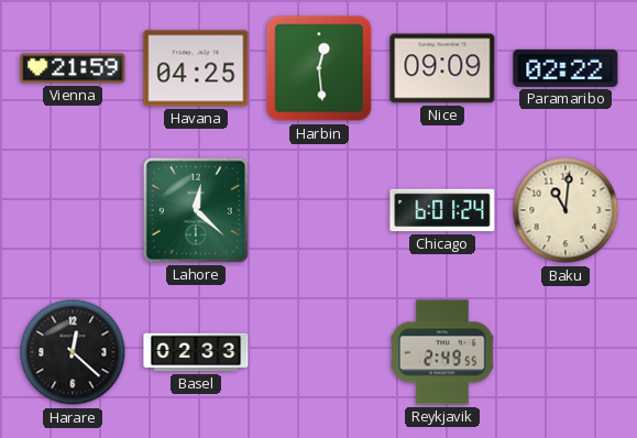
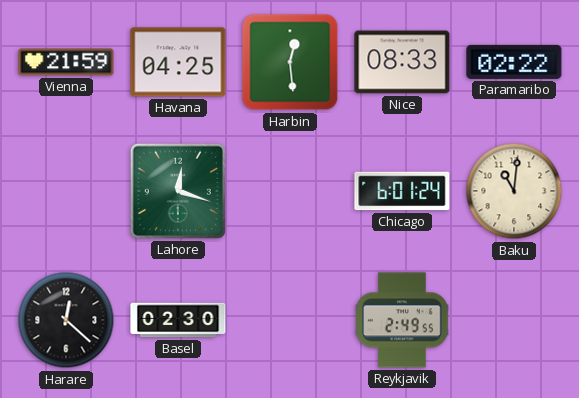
Nice: 09:09 -> 08:33 (402, 62)
Lahore: 12:22 -> 12:18 (178, 191)
Basel: 02:33 -> 02:30 (178, 320)
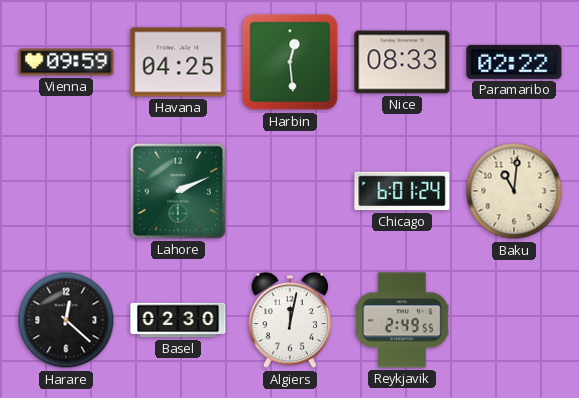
Vienna: 21:59 -> 09:59 (66, 62)
Lahore: 12:18 -> 2:11 (178, 191)
Algiers: none -> 12:02 (290, 320)
